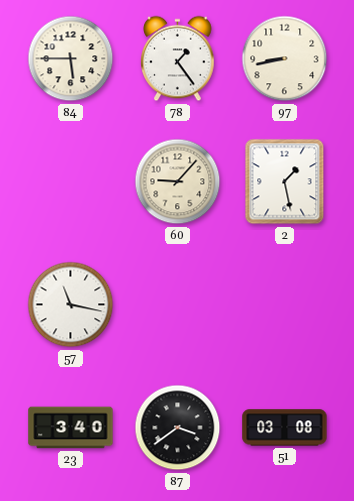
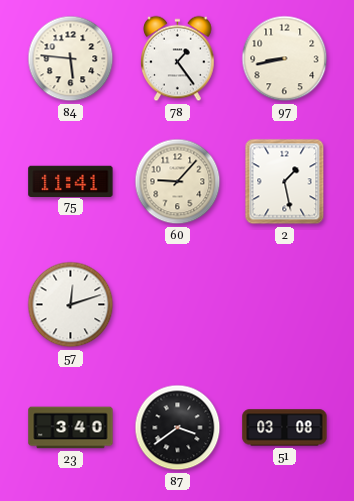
84: 5:45 -> 5:46 (71, 59)
75: none -> 11:41 (71, 181)
57: 11:17 -> 12:12 (71, 305)
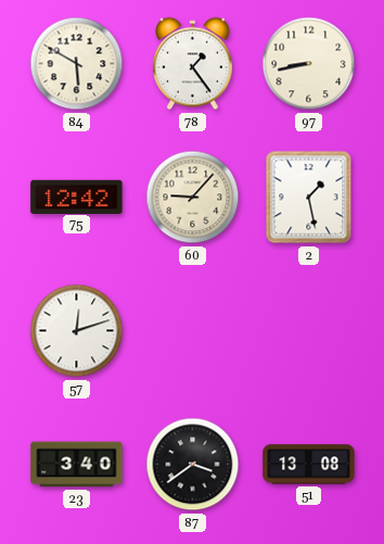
84: 5:46 -> 5:50 (77, 64)
75: 11:41 -> 12:42 (77, 197)
51: 03:08 -> 13:08 (309, 465)
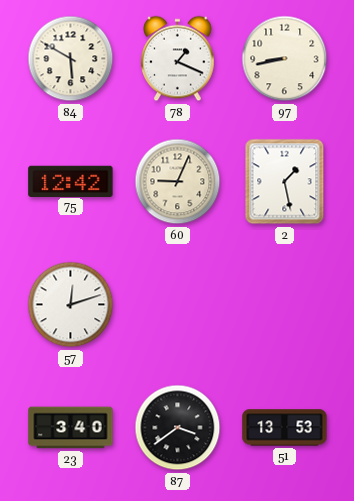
78: 1:24 -> 1:19 (178, 59)
60: 9:07 -> 9:04 (178, 182)
51: 13:08 -> 13:53 (285, 428)
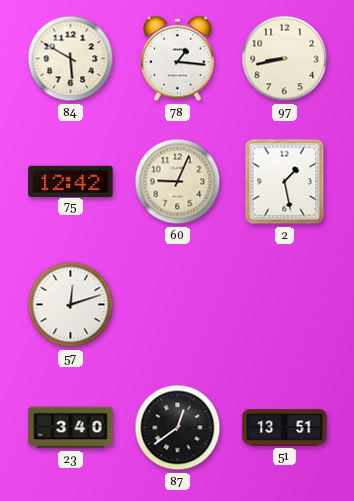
78: 1:19 -> 1:16 (178, 59)
87: 3:39 -> 12:39 (178, 428)
51: 13:53 -> 13:51 (285, 428)
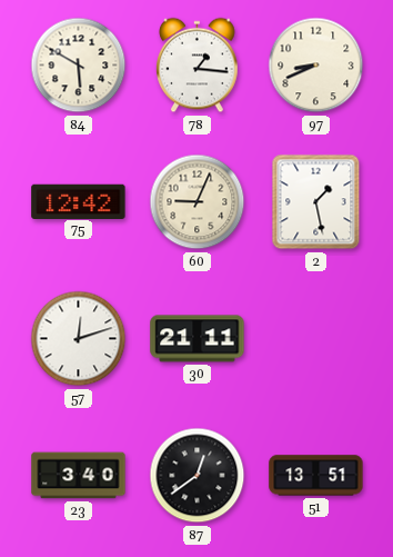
97: 8:43 -> 8:41 (316, 66)
30: none -> 21:11 (198, 339)
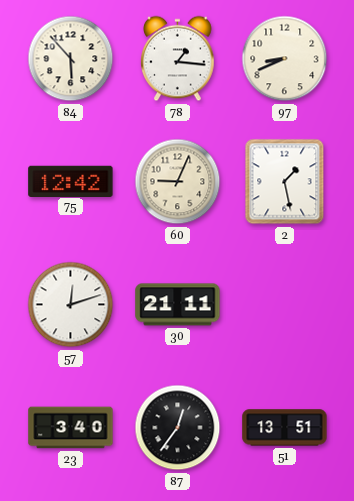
84: 5:50 -> 5:53 (71, 59)
87: 12:39 -> 12:36 (178, 428)
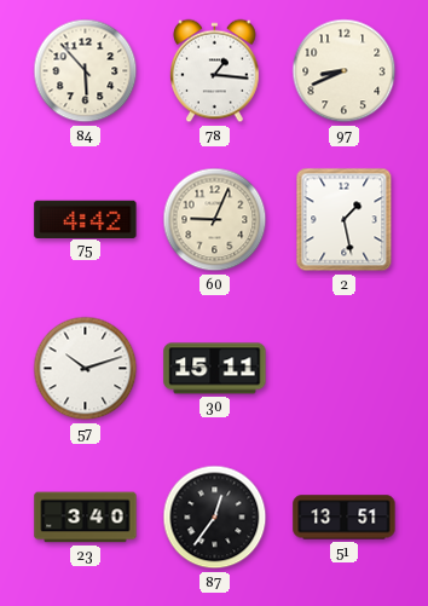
75: 12:42 -> 4:42 (86, 219)
57: 12:12 -> 10:12 (86, 369)
30: 21:11 -> 15:11 (215, 369)
